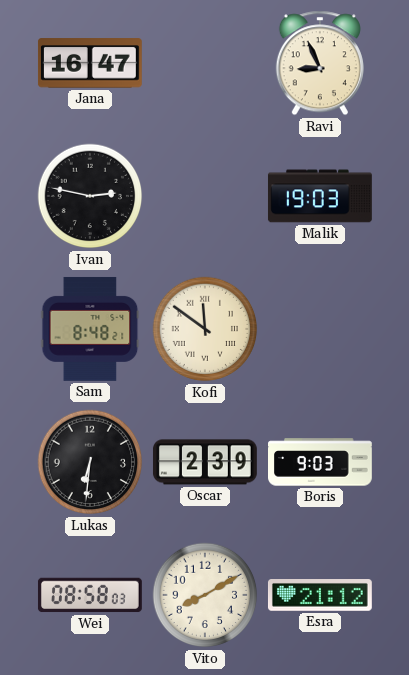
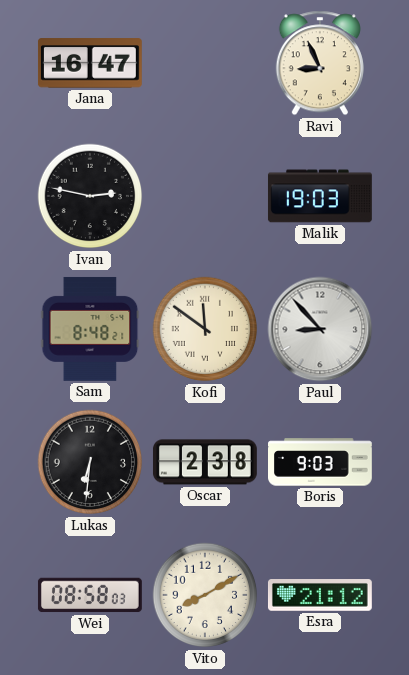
Paul: none -> 8:53 (320, 329)
Oscar: 2:39 -> 2:38 (205, 462)
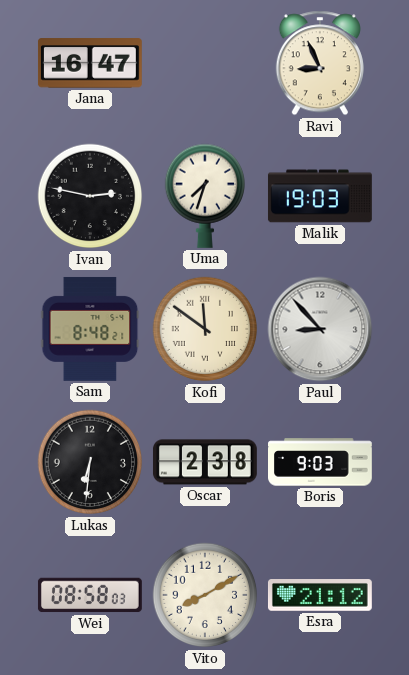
Uma: none -> 7:33 (204, 196)
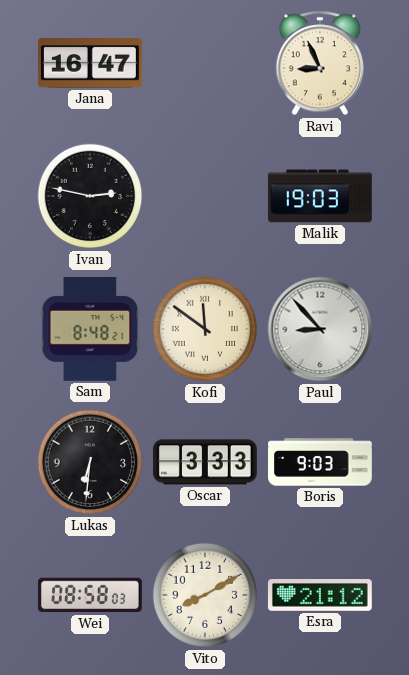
Uma: 7:33 -> none (204, 196)
Oscar: 2:38 -> 3:33 (205, 462)
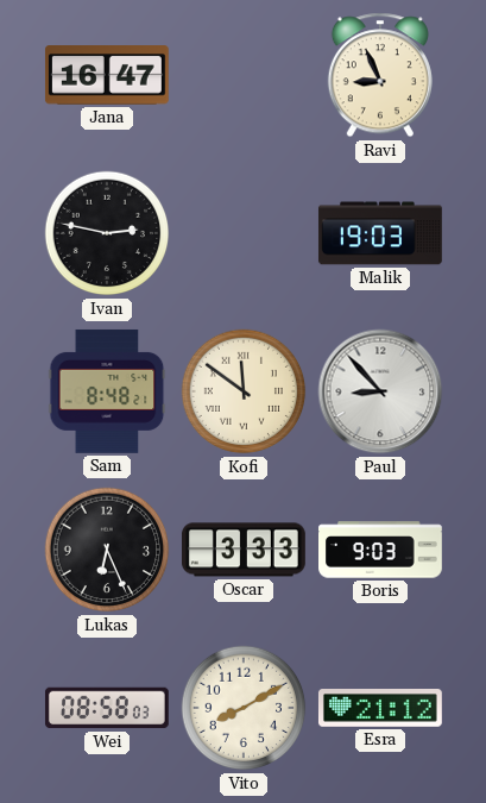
Lukas: 6:31 -> 6:26 (107, 550)
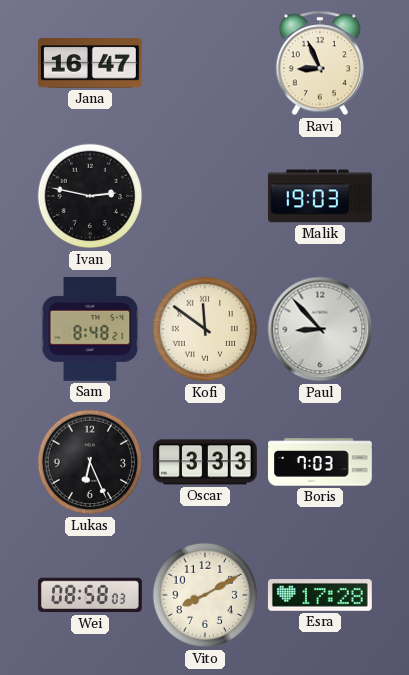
Boris: 9:03 -> 7:03 (321, 462)
Esra: 21:12 -> 17:28 (320, 596)
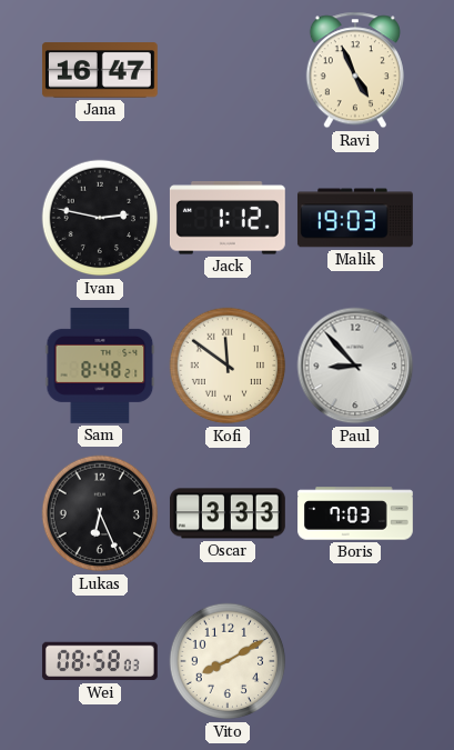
Ravi: 8:56 -> 4:56 (355, 70)
Jack: none -> 1:12 (228, 218)
Esra: 17:28 -> none (320, 596)
